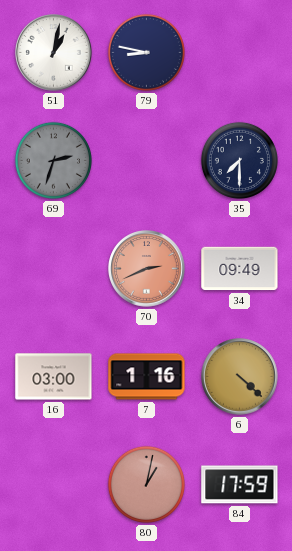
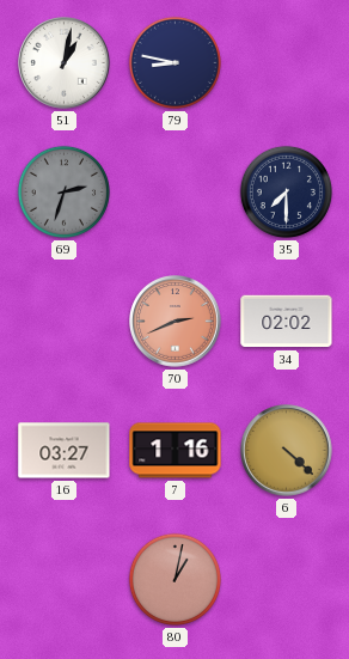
34: 09:49 -> 02:02 (287, 322)
16: 03:00 -> 03:27 (65, 451)
84: 17:59 -> none (240, 485)
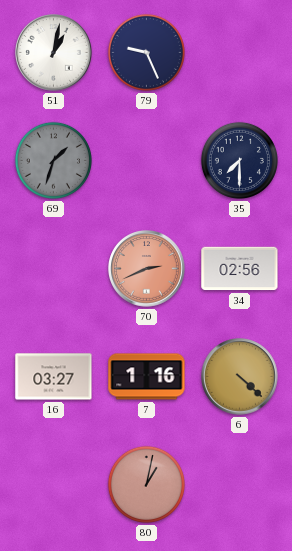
79: 8:47 -> 9:26 (146, 52)
69: 2:33 -> 1:33 (53, 160)
34: 02:02 -> 02:56 (240, 269)
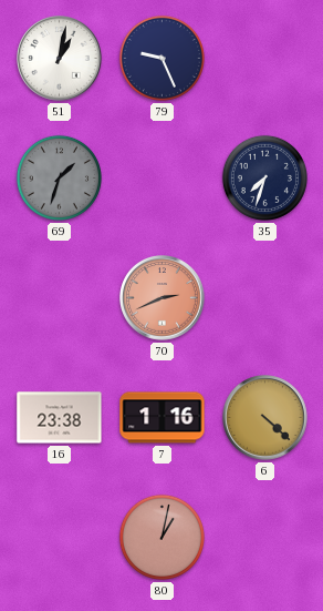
35: 7:30 -> 7:33 (264, 177)
34: 02:56 -> none (240, 269)
16: 03:27 -> 23:38 (60, 418)
